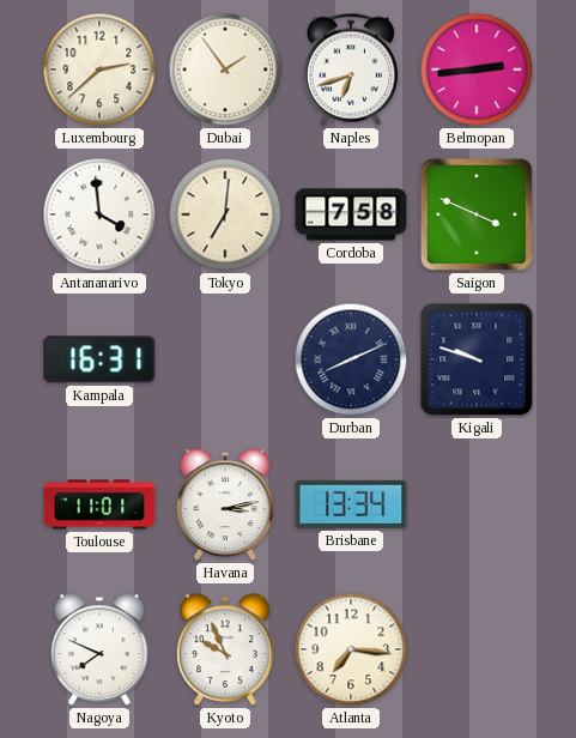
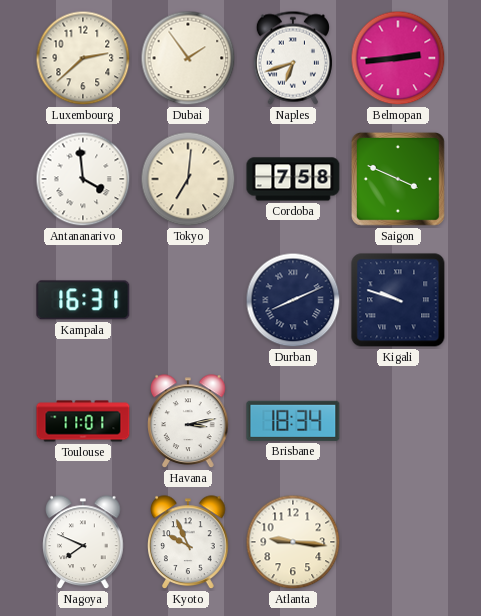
Brisbane: 13:34 -> 18:34 (293, 421)
Atlanta: 7:16 -> 9:16 (293, 542)
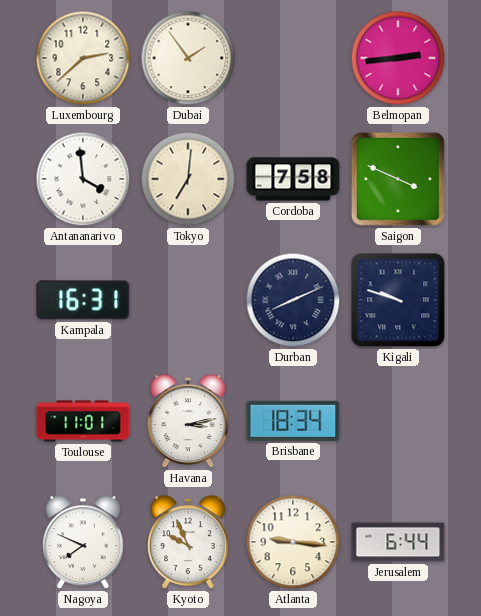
Naples: 6:42 -> none (293, 58)
Jerusalem: none -> 6:44 (398, 542)
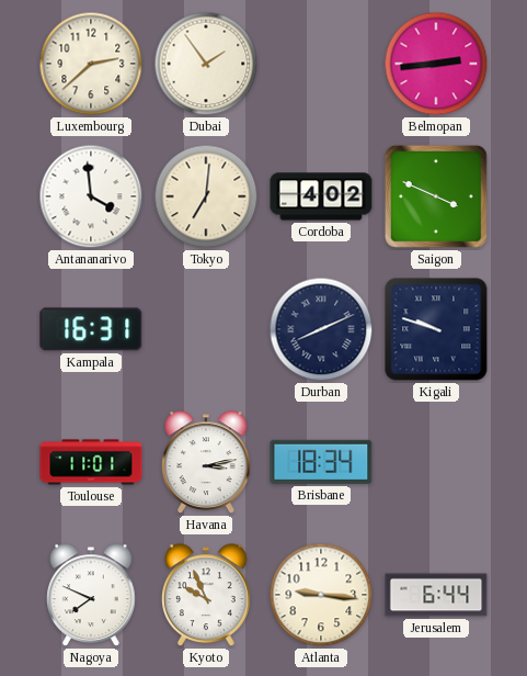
Cordoba: 7:58 -> 4:02 (321, 196)
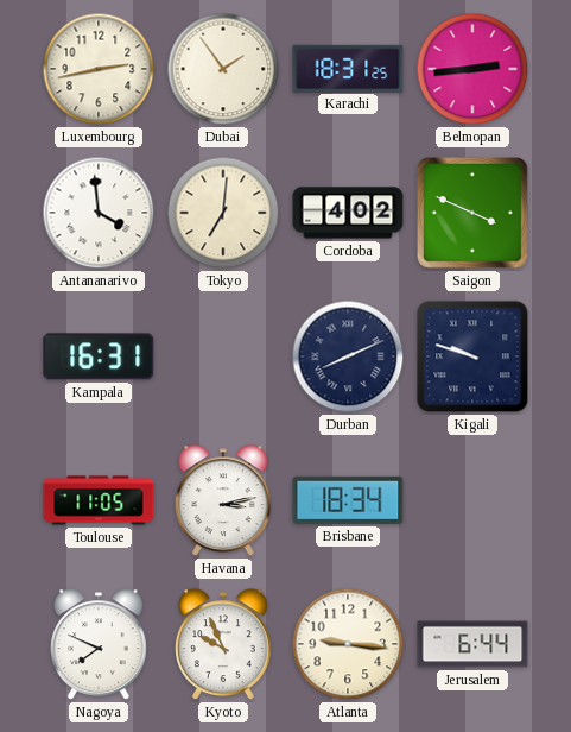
Luxembourg: 2:38 -> 2:43 (99, 69)
Karachi: none -> 18:31 (348, 68)
Toulouse: 11:01 -> 11:05 (99, 500)
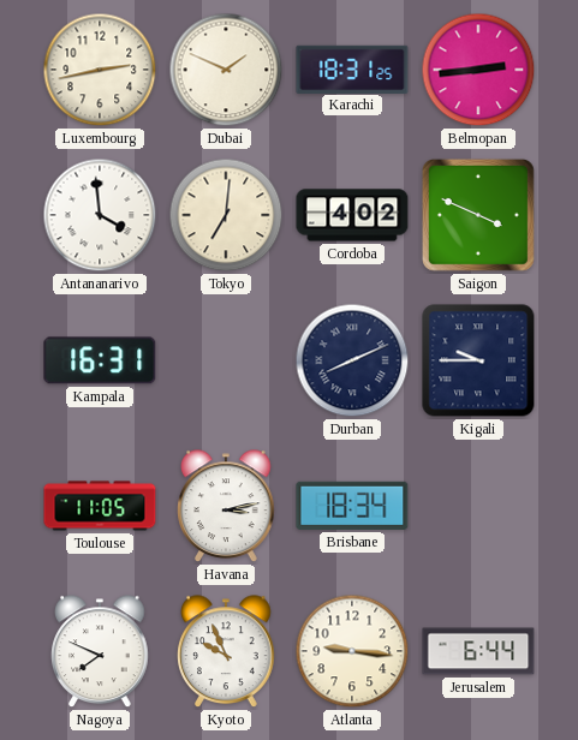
Dubai: 1:54 -> 1:49 (226, 70)
Kigali: 9:48 -> 9:45 (478, 360)
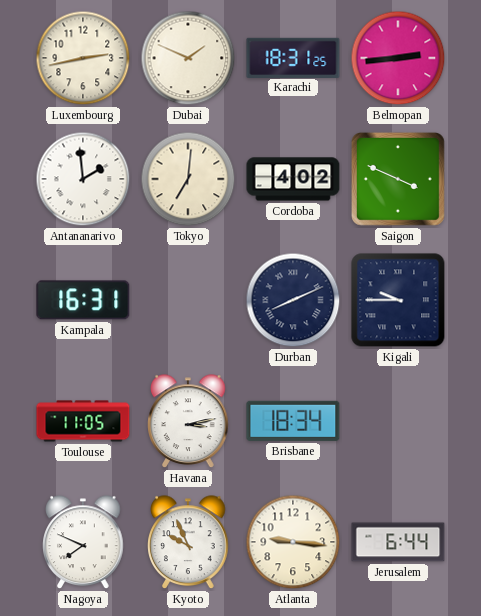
Antananarivo: 3:59 -> 1:59 (83, 179)
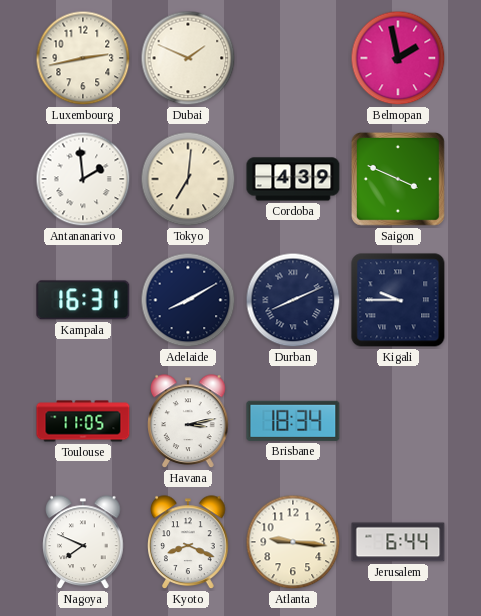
Karachi: 18:31 -> none (293, 57)
Belmopan: 2:44 -> 1:58 (398, 58)
Cordoba: 4:02 -> 4:39 (293, 179)
Adelaide: none -> 8:10 (188, 300)
Kyoto: 9:56 -> 8:19 (188, 543)
